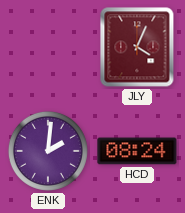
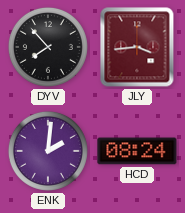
DYV: none -> 7:53 (48, 47)
JLY: 4:04 -> 3:44 (137, 47)
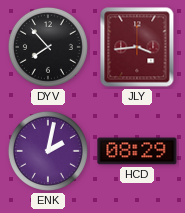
ENK: 2:01 -> 2:02 (48, 151)
HCD: 08:24 -> 08:29 (137, 151)
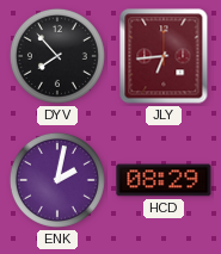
JLY: 3:44 -> 6:44 (164, 56)
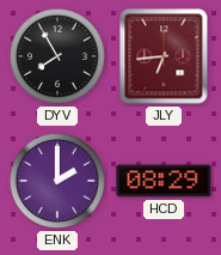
DYV: 7:53 -> 7:55 (57, 56)
ENK: 2:02 -> 2:00 (57, 181)
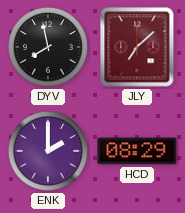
DYV: 7:55 -> 7:58 (48, 47)
JLY: 6:44 -> 7:08 (137, 47)
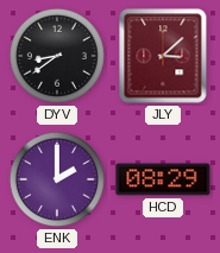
DYV: 7:58 -> 8:39 (57, 56)
JLY: 7:08 -> 3:08 (163, 56)
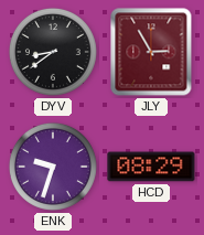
JLY: 3:08 -> 2:55 (151, 52)
ENK: 2:00 -> 9:33 (53, 167)
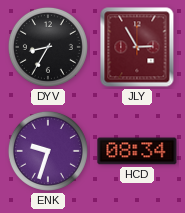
DYV: 8:39 -> 8:35 (48, 47)
HCD: 08:29 -> 08:34 (137, 151)
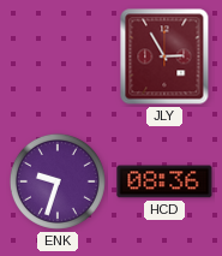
DYV: 8:35 -> none (48, 47)
HCD: 08:34 -> 08:36 (164, 181)
